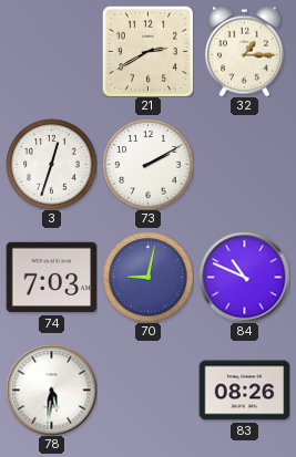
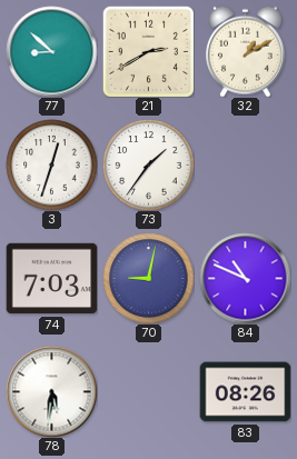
77: none -> 8:52 (51, 51)
32: 1:15 -> 1:10 (246, 51)
73: 2:10 -> 1:36 (148, 164)
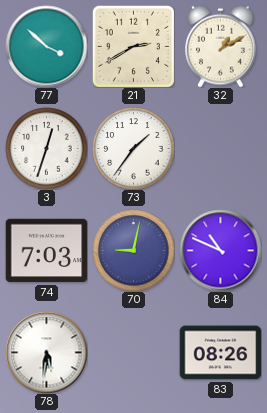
77: 8:52 -> 3:52 (46, 46)
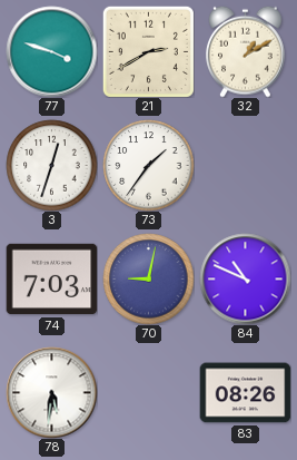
77: 3:52 -> 3:48 (51, 51)
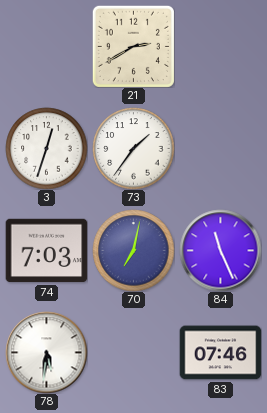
77: 3:48 -> none (51, 51)
32: 1:10 -> none (246, 51)
70: 9:02 -> 7:02 (133, 250)
84: 10:49 -> 11:26 (220, 250)
83: 08:26 -> 07:46 (220, 353)
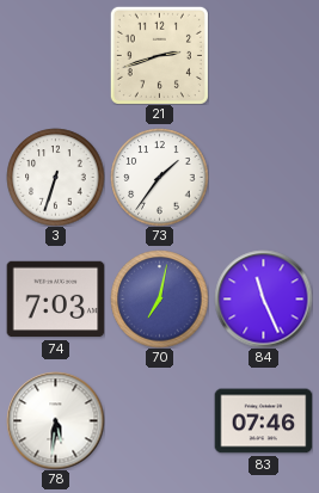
21: 2:40 -> 2:42 (159, 55)
3: 12:33 -> 6:33 (55, 177)
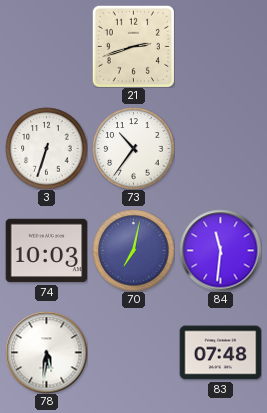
73: 1:36 -> 10:36 (133, 148)
74: 7:03 -> 10:03 (46, 251)
84: 11:26 -> 11:31 (220, 250)
83: 07:46 -> 07:48 (220, 353)
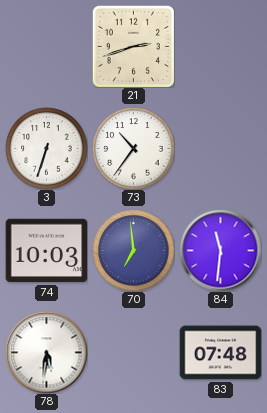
70: 7:02 -> 6:59 (133, 250)
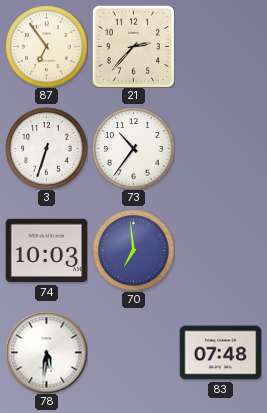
87: none -> 6:54 (46, 46)
21: 2:42 -> 2:37 (133, 46)
84: 11:31 -> none (220, 250)
